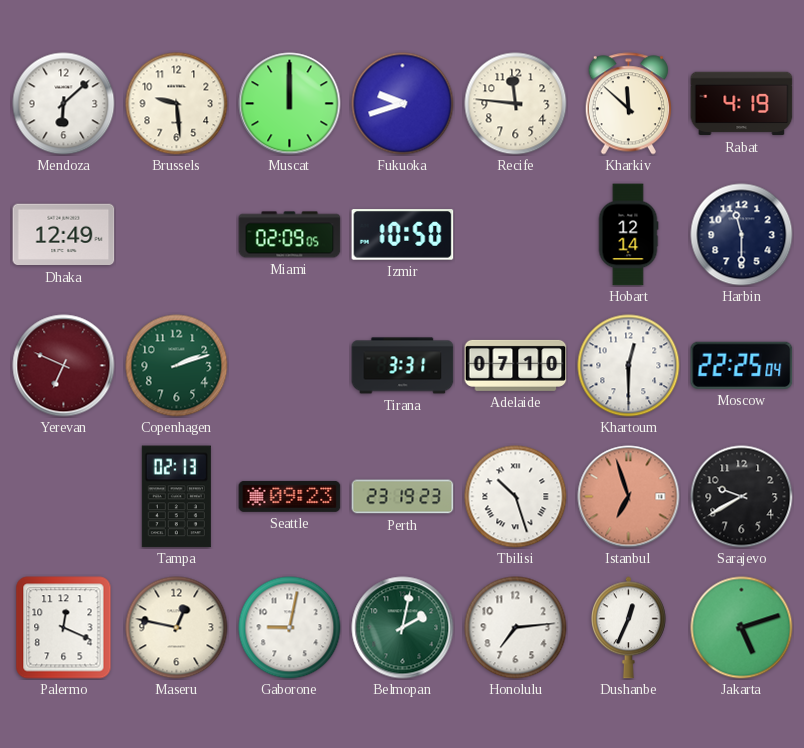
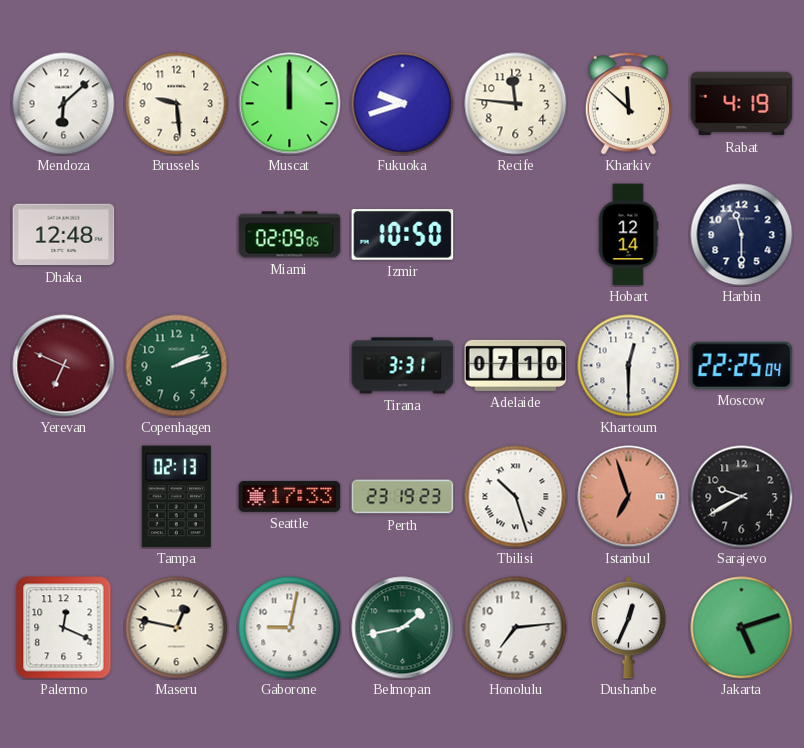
Dhaka: 12:49 -> 12:48 (64, 235)
Seattle: 09:23 -> 17:33 (290, 496)
Belmopan: 2:02 -> 1:43 (403, 628)
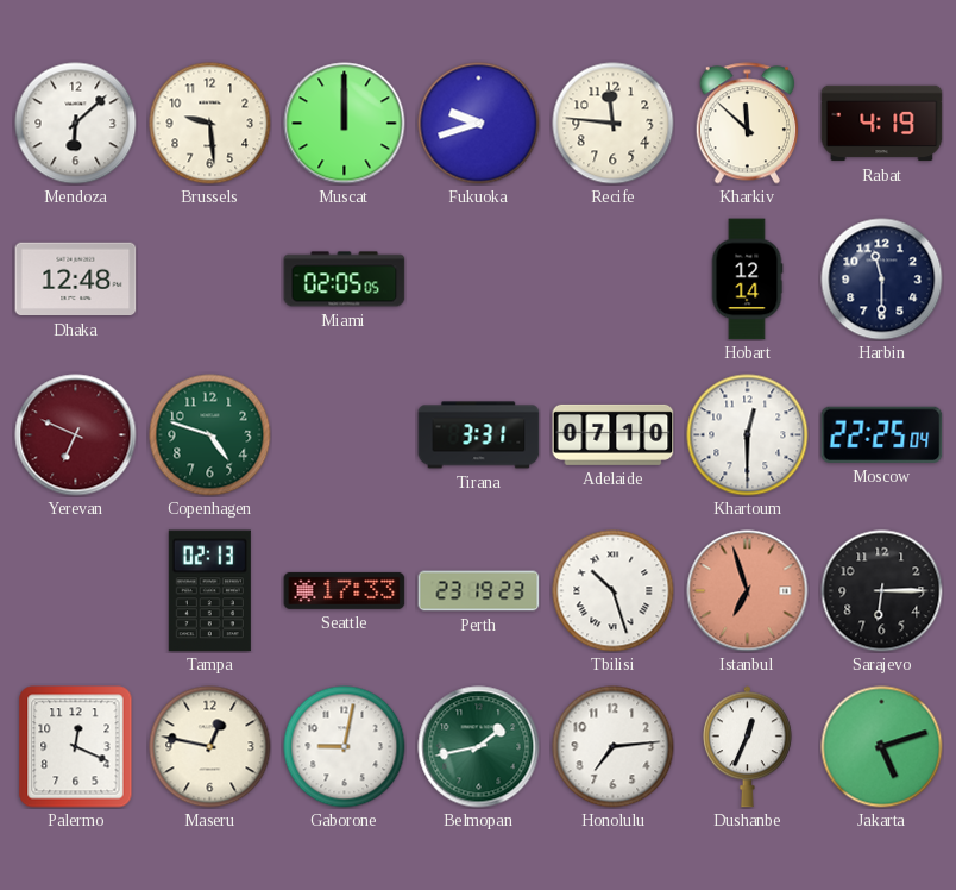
Miami: 02:09 -> 02:05 (345, 280)
Izmir: 10:50 -> none (403, 235)
Copenhagen: 2:12 -> 4:48 (210, 435)
Sarajevo: 9:40 -> 6:15 (882, 591)
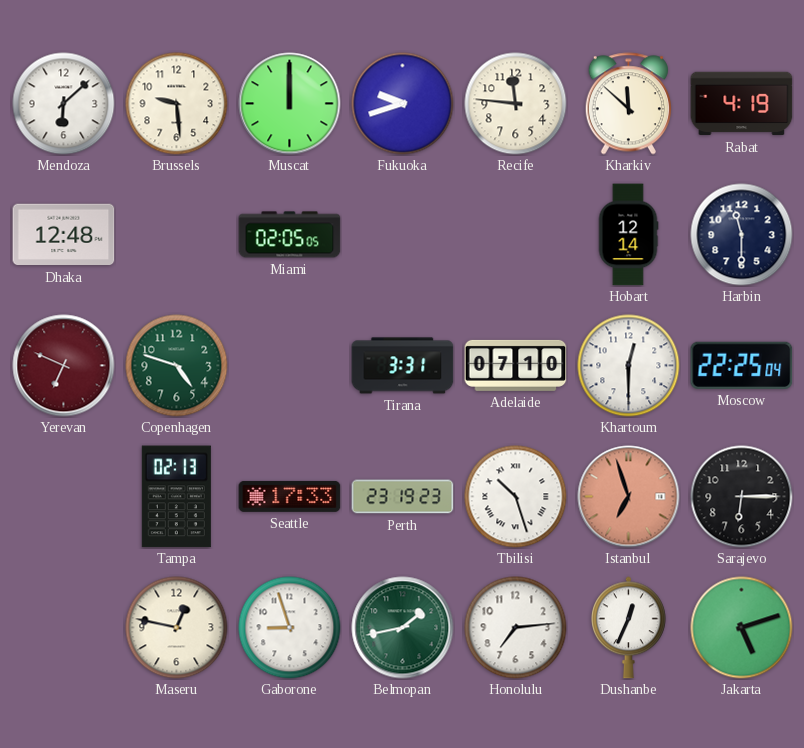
Palermo: 12:19 -> none (76, 747)
Gaborone: 9:02 -> 8:57 (290, 628)
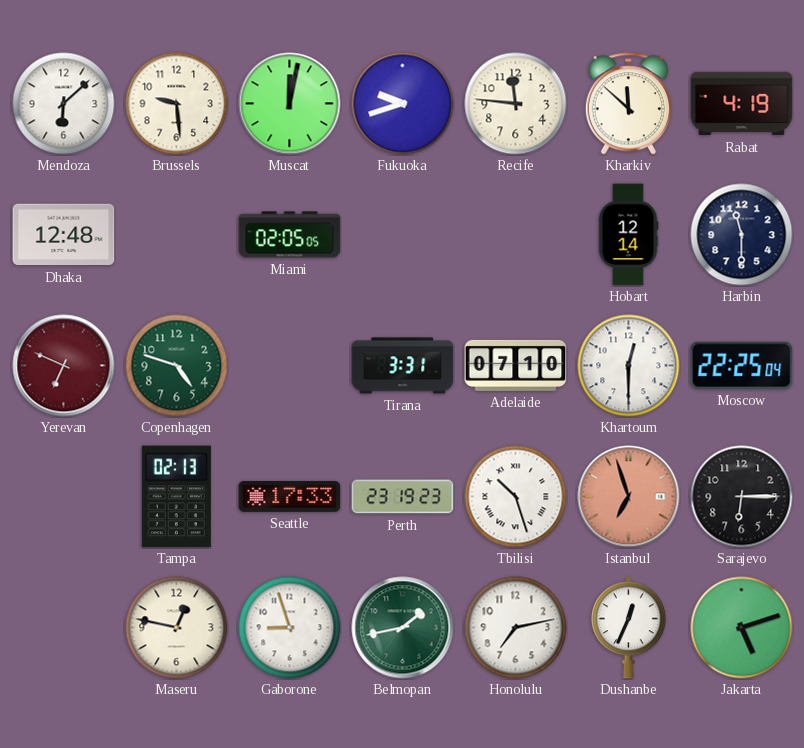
Muscat: 12:00 -> 12:02 (290, 104)
Honolulu: 7:14 -> 7:13 (516, 628)
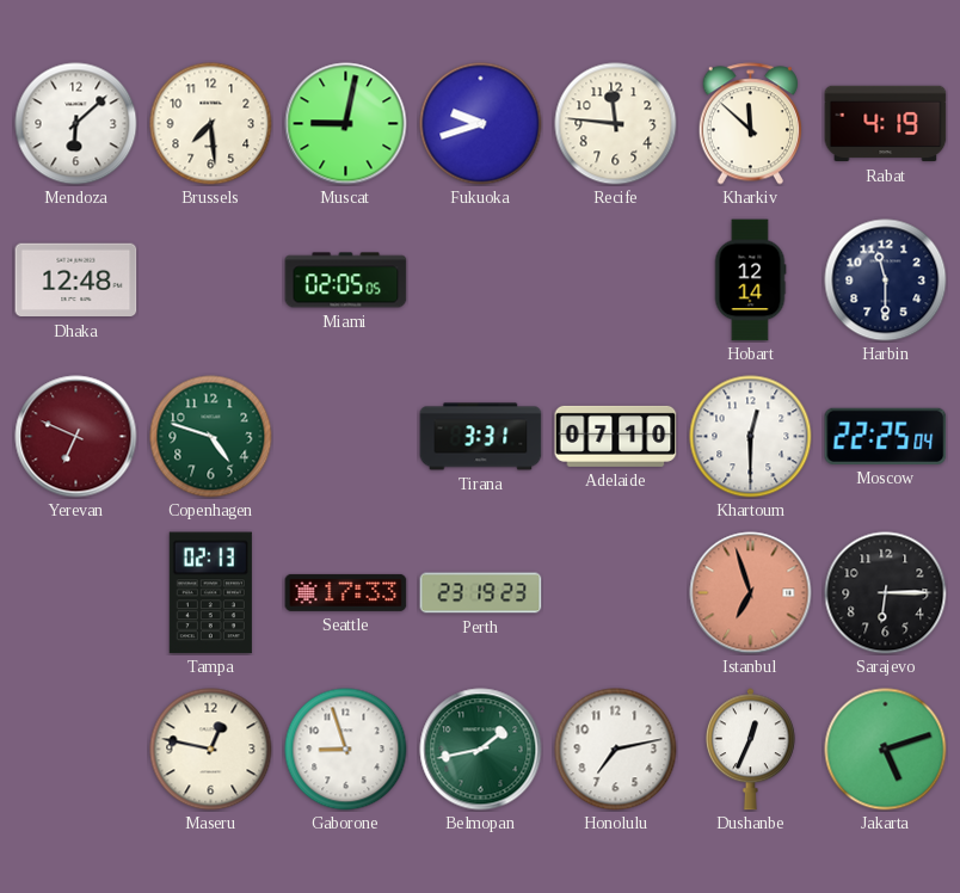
Brussels: 9:29 -> 7:29 (211, 124)
Muscat: 12:02 -> 9:02 (346, 124)
Tbilisi: 10:27 -> none (516, 497)
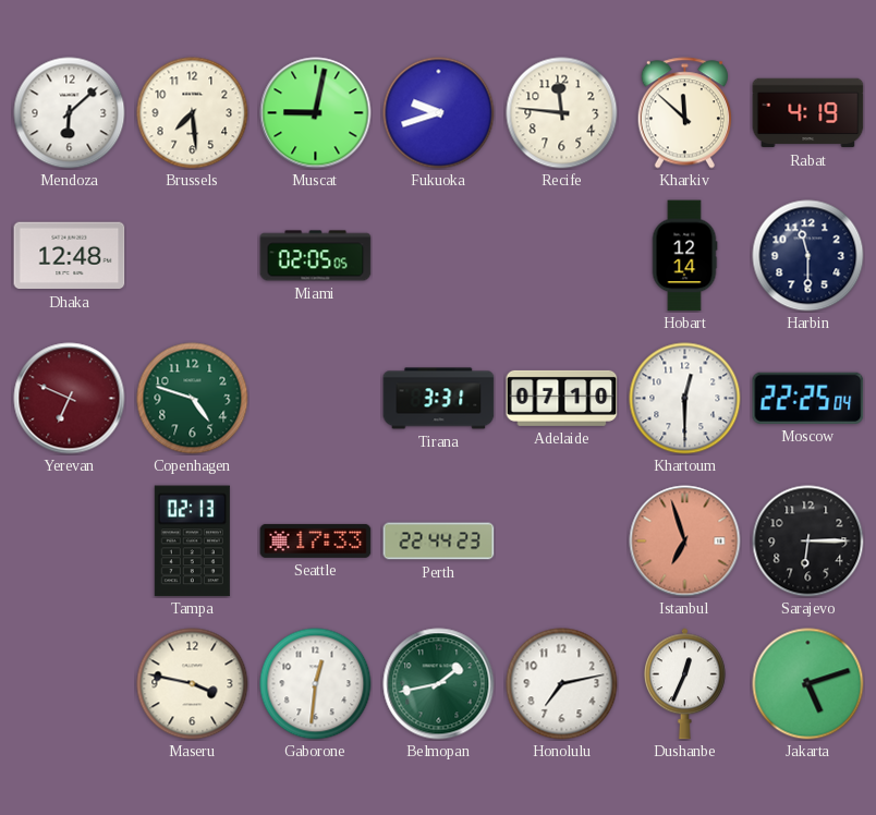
Perth: 23:19 -> 22:44 (439, 542)
Maseru: 12:47 -> 3:47 (193, 684)
Gaborone: 8:57 -> 12:31 (316, 684)
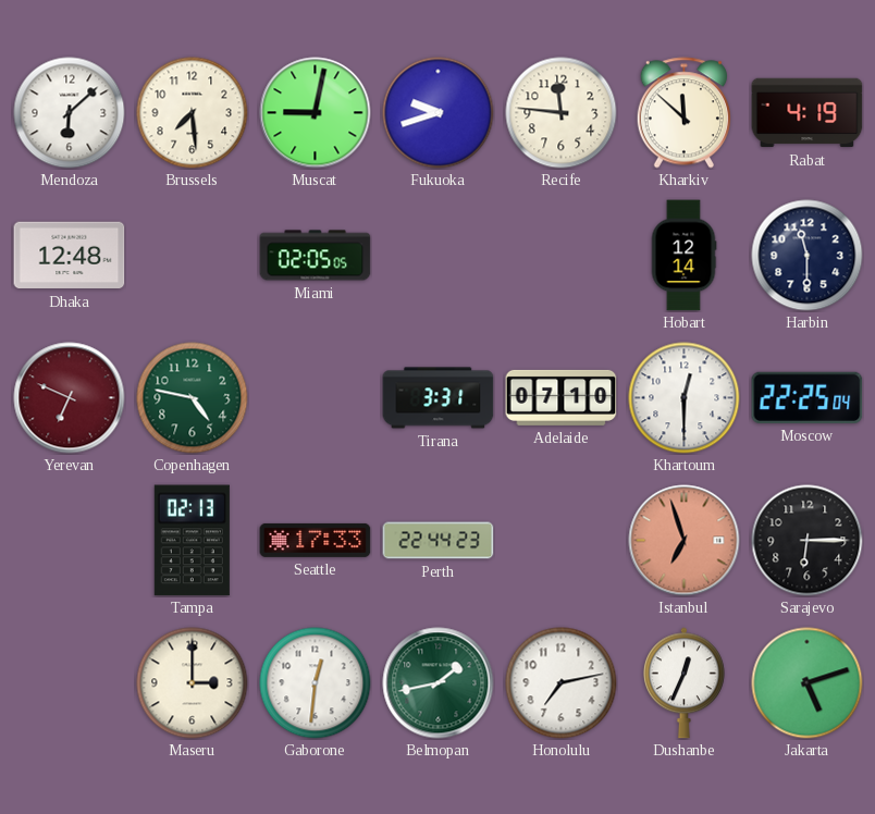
Copenhagen: 4:48 -> 4:47 (193, 398)
Maseru: 3:47 -> 3:00 (193, 683)
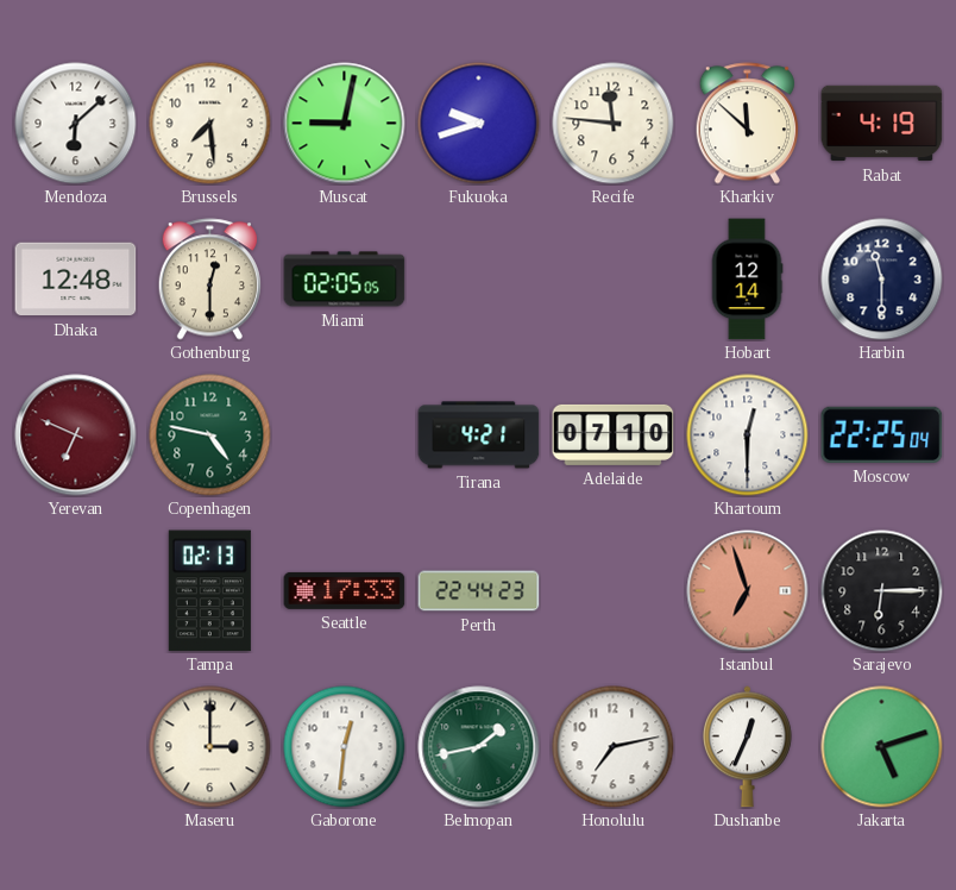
Gothenburg: none -> 12:30 (209, 280)
Tirana: 3:31 -> 4:21 (479, 435)
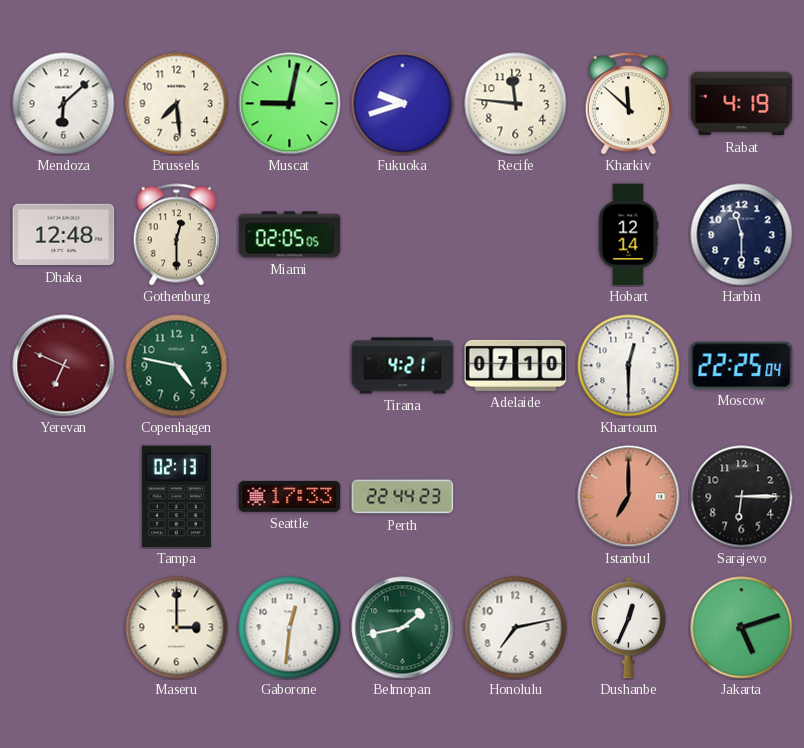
Istanbul: 6:57 -> 7:00 (629, 497)
